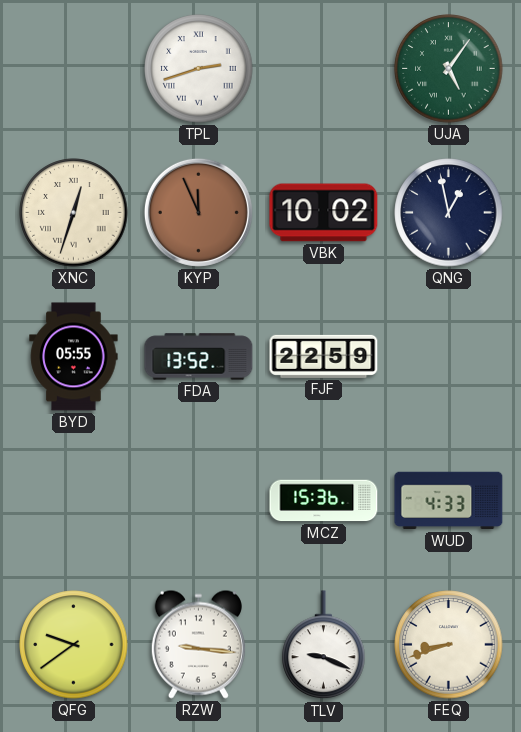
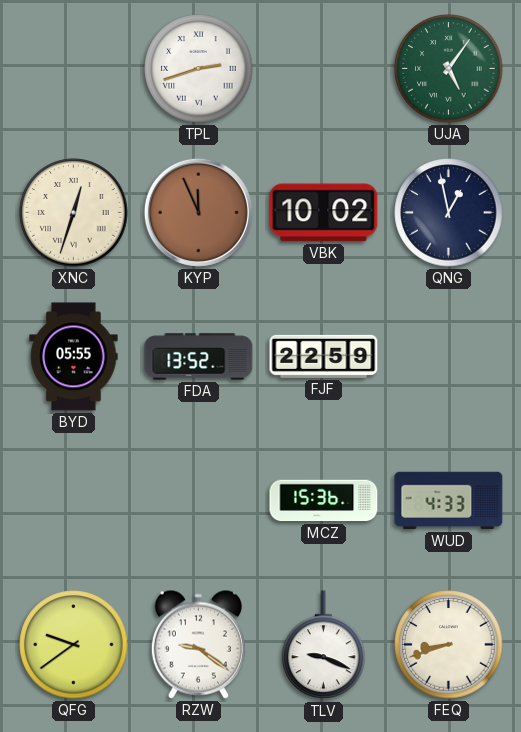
RZW: 9:16 -> 9:21 (198, 644)
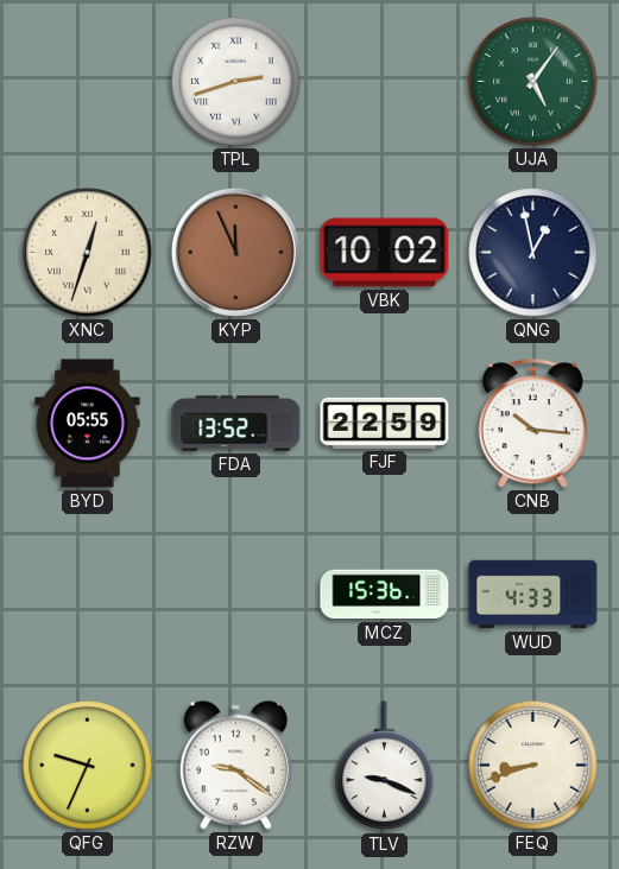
CNB: none -> 10:16 (532, 424)
QFG: 9:39 -> 9:34 (88, 766)
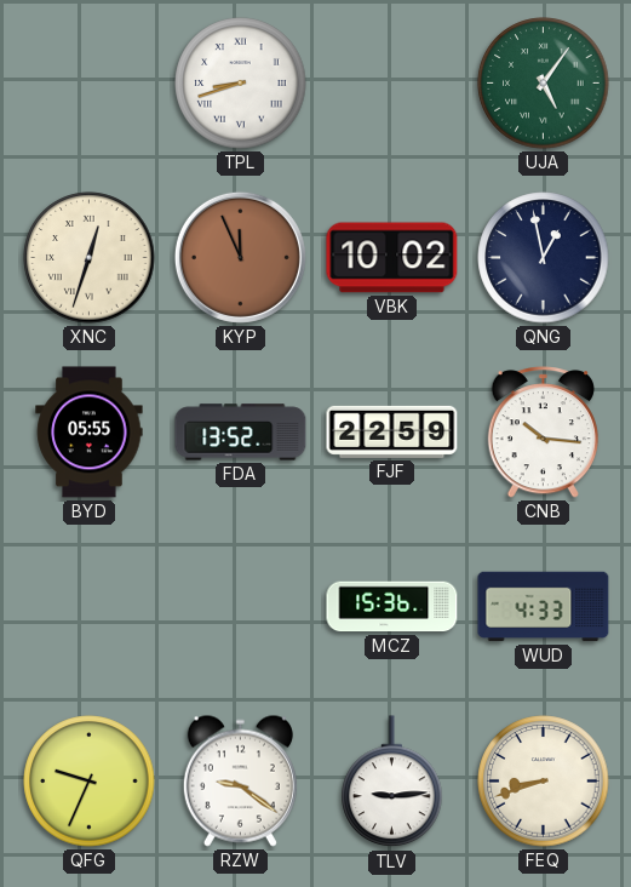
TPL: 2:42 -> 8:42 (241, 84)
TLV: 9:19 -> 9:14 (392, 782)
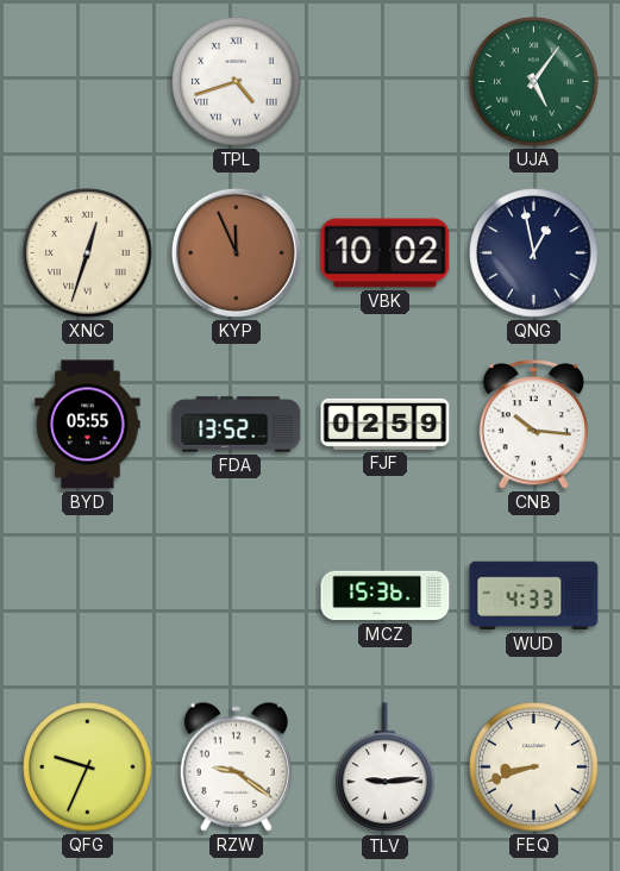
TPL: 8:42 -> 4:42 (237, 82)
FJF: 22:59 -> 02:59 (386, 424)
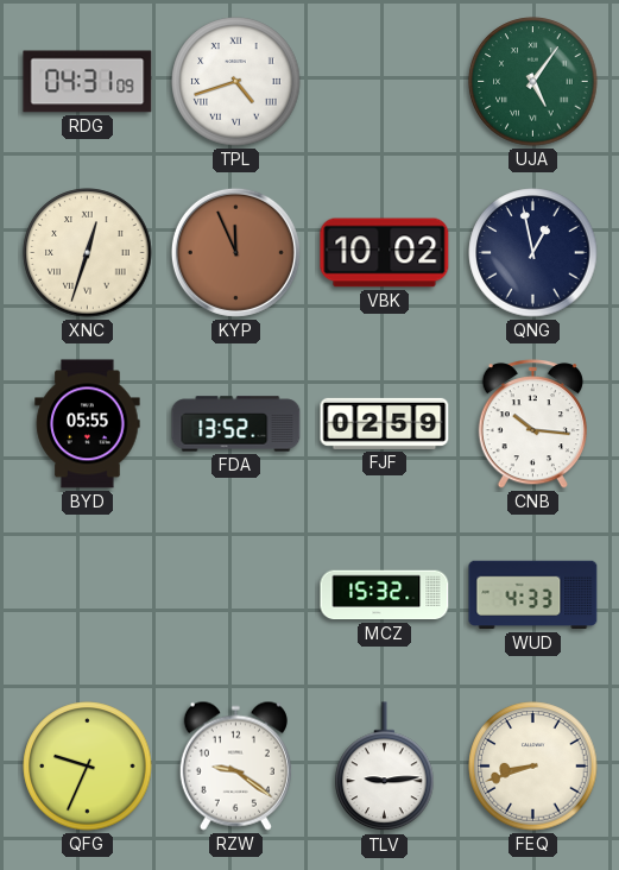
RDG: none -> 04:31 (88, 82)
MCZ: 15:36 -> 15:32 (385, 595)
